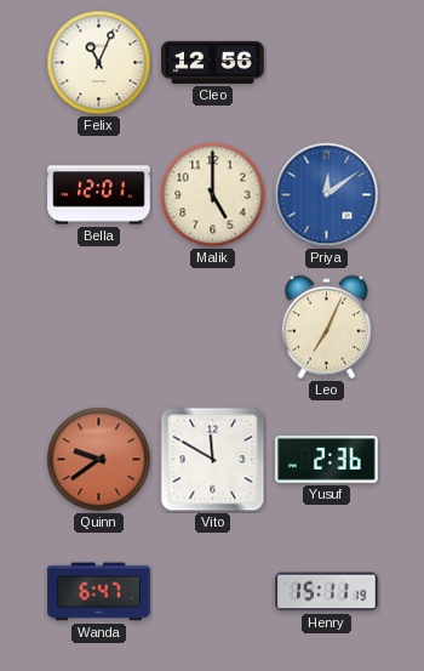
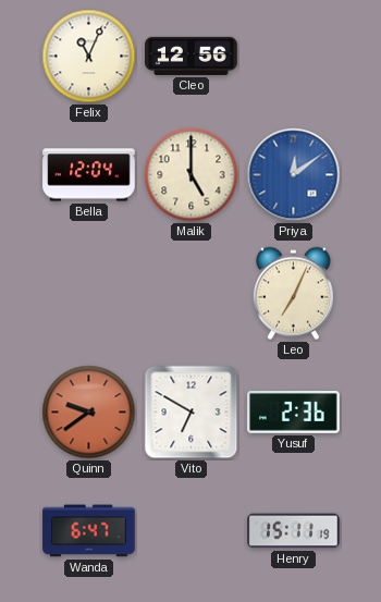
Bella: 12:01 -> 12:04 (89, 175)
Vito: 11:50 -> 6:50 (192, 413)
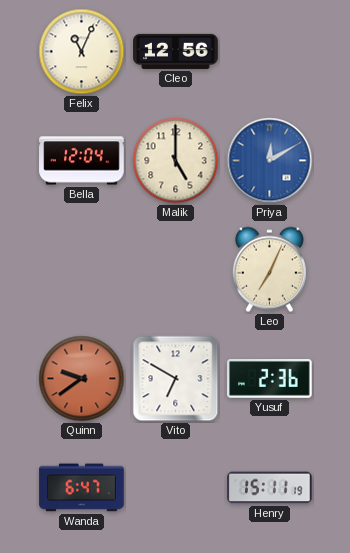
Priya: 12:09 -> 12:10 (270, 161)
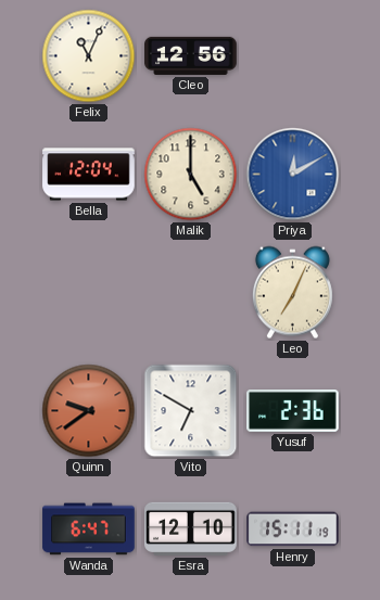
Esra: none -> 12:10 (191, 528)
